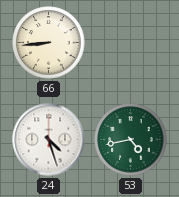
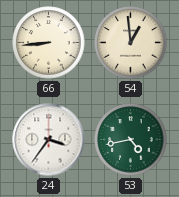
54: none -> 12:59 (131, 43)
24: 4:27 -> 3:36 (49, 140)
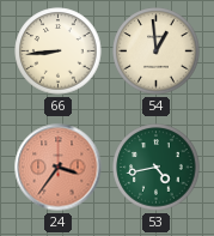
24 dial: white -> salmon (59, 168)
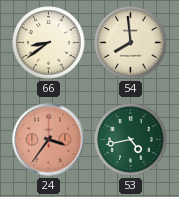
66: 8:44 -> 8:39 (49, 43)
54: 12:59 -> 7:59 (131, 43)
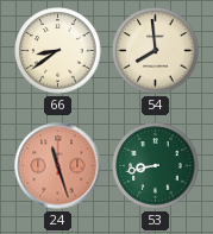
24: 3:36 -> 11:27 (58, 166)
53: 4:43 -> 8:43 (156, 166)
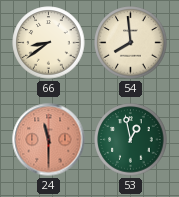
24: 11:27 -> 11:30 (49, 140)
53: 8:43 -> 12:58 (131, 140)
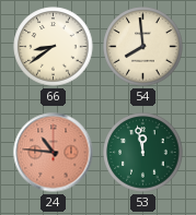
24: 11:30 -> 10:46 (54, 153)
53: 12:58 -> 11:58 (143, 153)
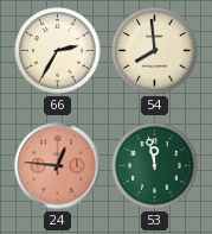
66: 8:39 -> 2:35 (58, 51)
24: 10:46 -> 12:46 (58, 166)
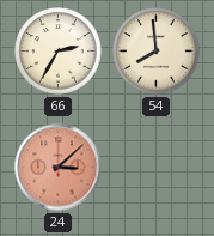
24: 12:46 -> 3:08 (59, 168)
53: 11:58 -> none (155, 166)
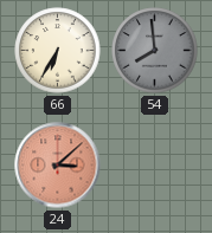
66: 2:35 -> 6:35 (58, 51)
54 dial: cream -> grey (155, 51)
